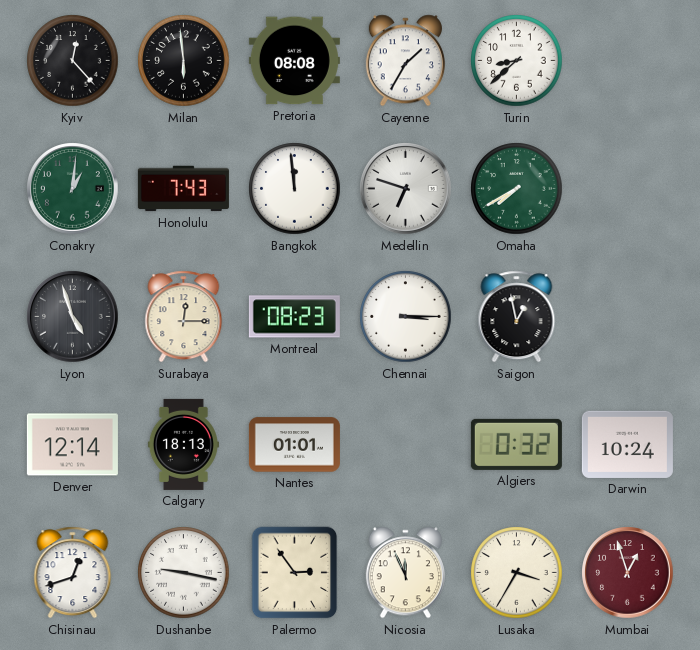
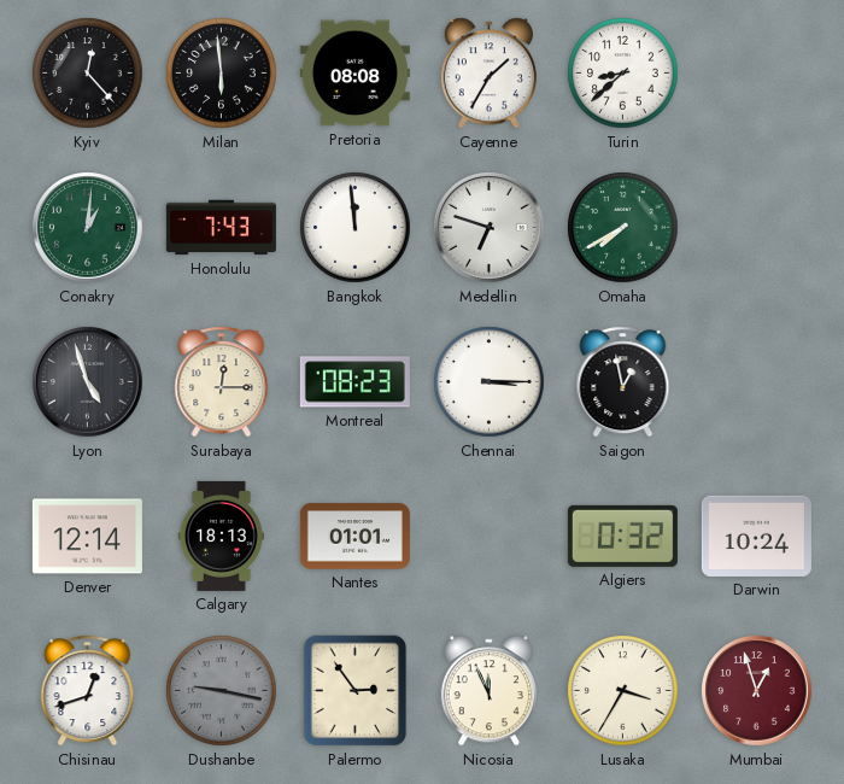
Dushanbe dial: white -> grey (222, 691)
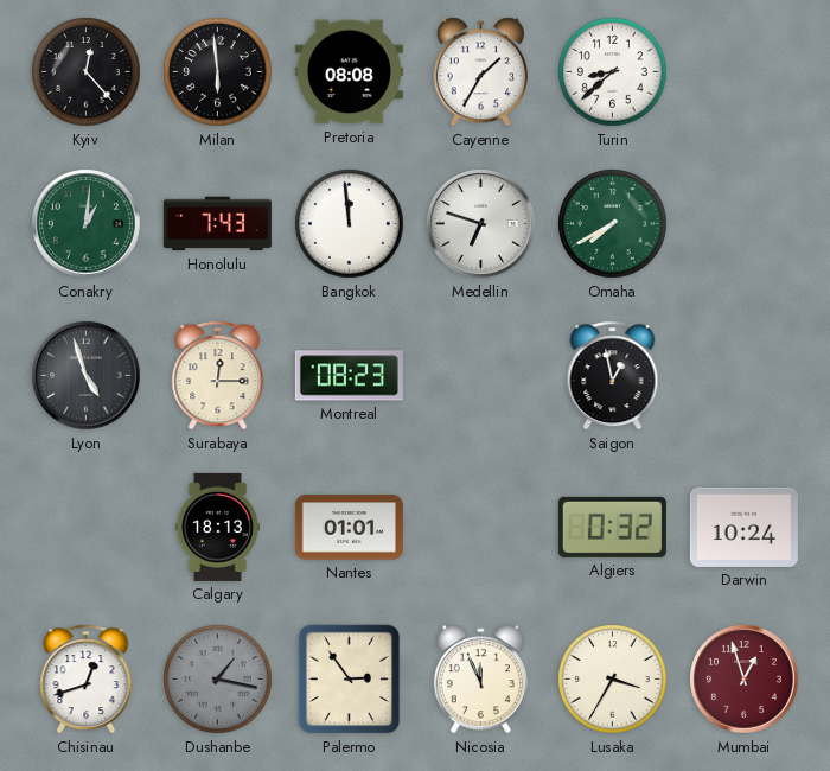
Chennai: 3:15 -> none (490, 382)
Denver: 12:14 -> none (87, 537)
Dushanbe: 9:17 -> 1:17 (218, 680)
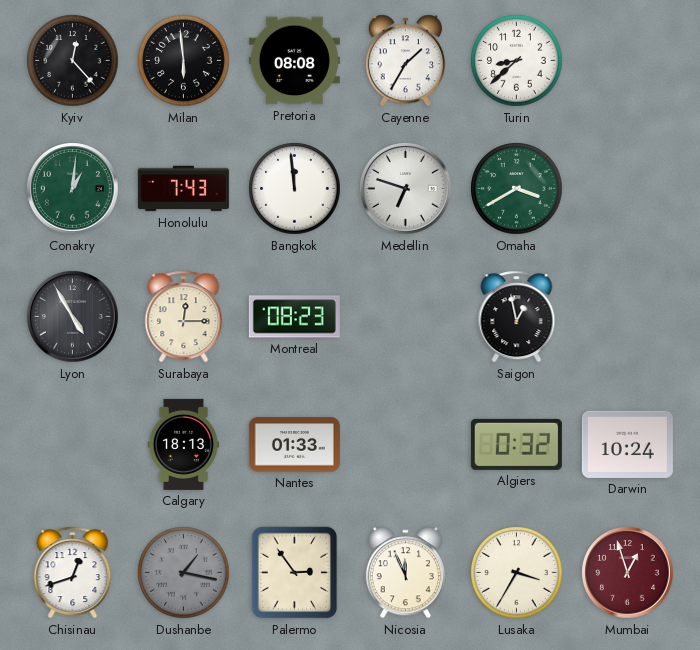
Omaha: 7:40 -> 3:40 (517, 189)
Lyon: 4:57 -> 4:55 (73, 317)
Nantes: 01:01 -> 01:33 (294, 445)
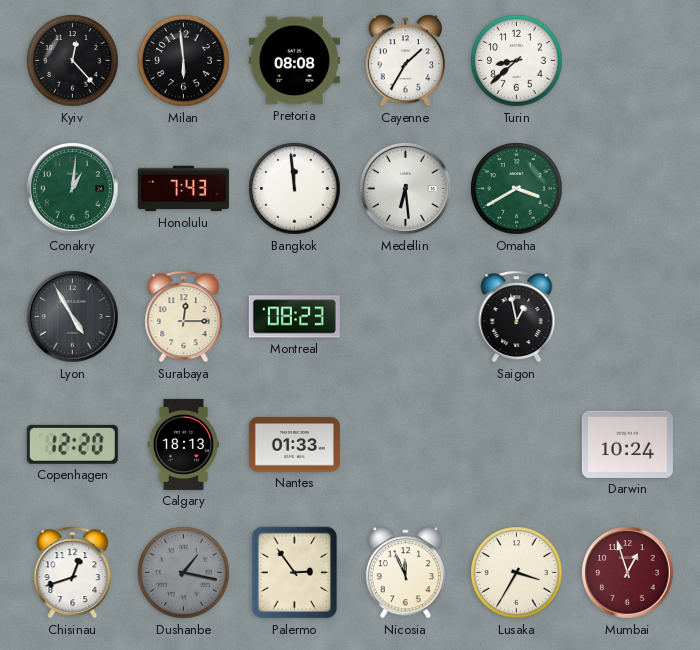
Medellin: 6:48 -> 6:29 (406, 189)
Copenhagen: none -> 12:20 (72, 444)
Algiers: 0:32 -> none (516, 444)
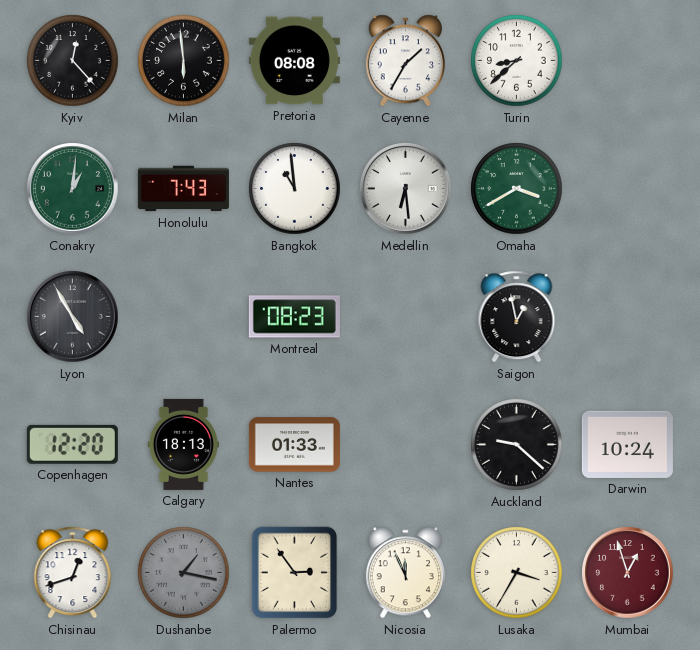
Bangkok: 11:59 -> 10:59 (295, 189)
Surabaya: 12:15 -> none (184, 317)
Auckland: none -> 9:22 (517, 445)
